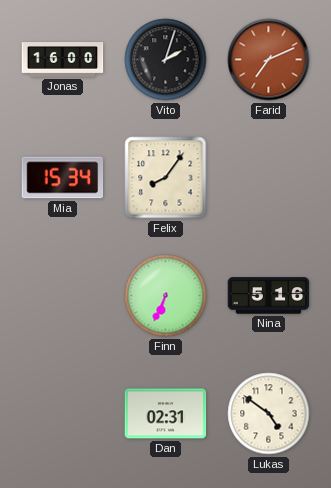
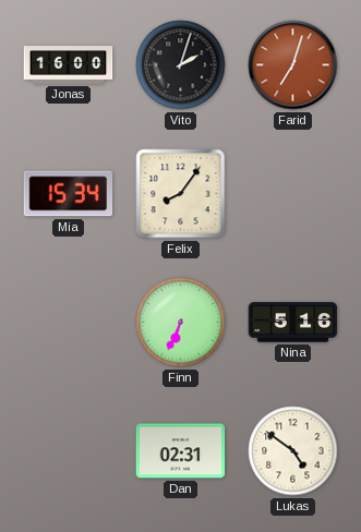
Farid: 7:11 -> 7:03 (293, 65)
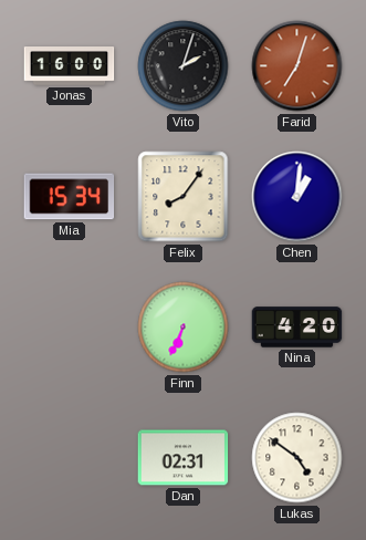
Chen: none -> 1:01 (297, 197)
Nina: 5:16 -> 4:20 (297, 328)
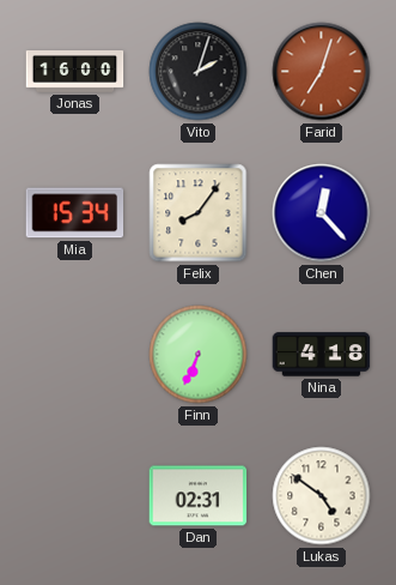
Chen: 1:01 -> 12:23 (322, 213)
Nina: 4:20 -> 4:18 (322, 355)
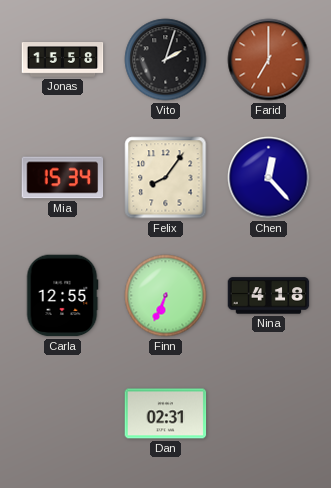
Jonas: 16:00 -> 15:58 (63, 60)
Farid: 7:03 -> 7:00 (269, 60)
Carla: none -> 12:55 (62, 296)
Lukas: 4:51 -> none (322, 496)
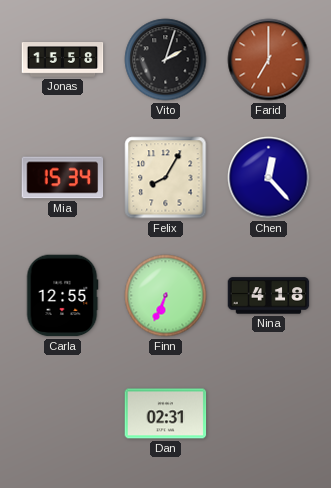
Felix: 8:06 -> 8:05 (166, 178)
